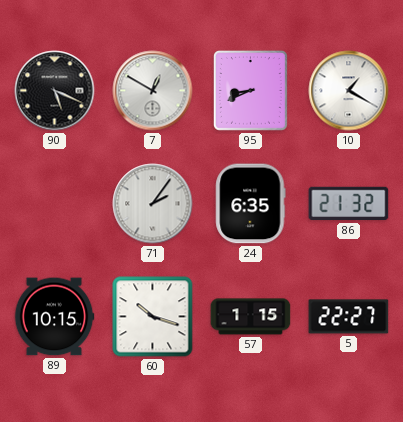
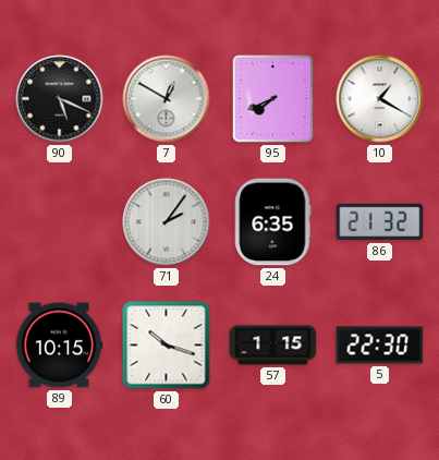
95: 8:41 -> 7:41 (272, 98)
5: 22:27 -> 22:30 (380, 346)
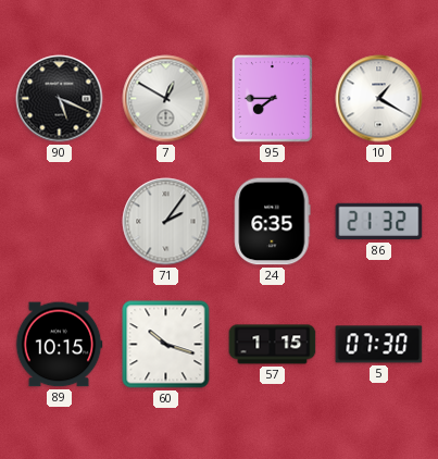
95: 7:41 -> 7:45 (272, 98)
5: 22:30 -> 07:30 (379, 345)
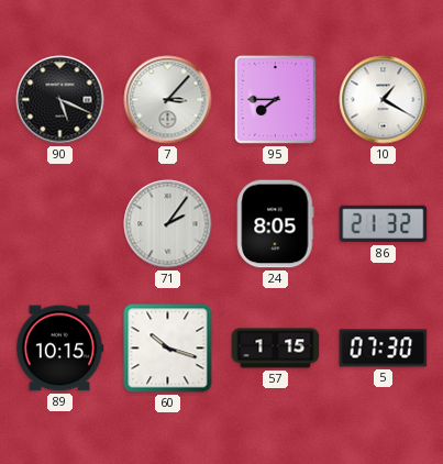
7: 12:50 -> 3:07 (168, 100)
24: 6:35 -> 8:05 (276, 224)
